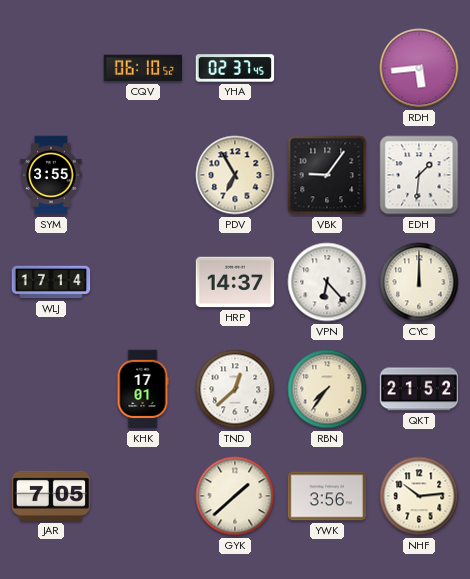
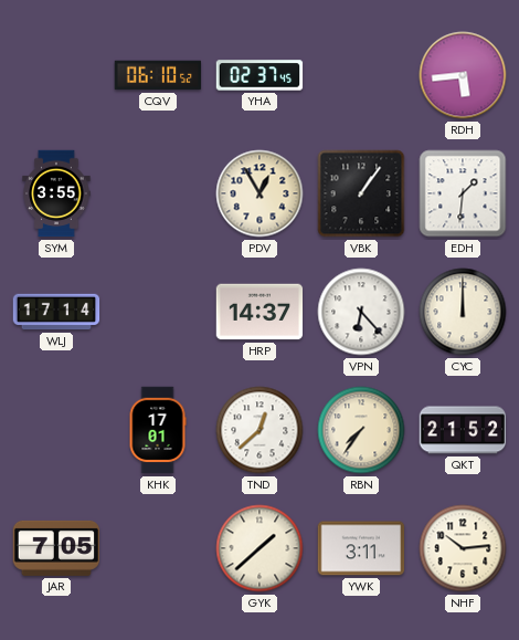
PDV: 6:55 -> 12:55 (259, 193)
VBK: 9:06 -> 1:06 (361, 193)
YWK: 3:56 -> 3:11 (361, 548)
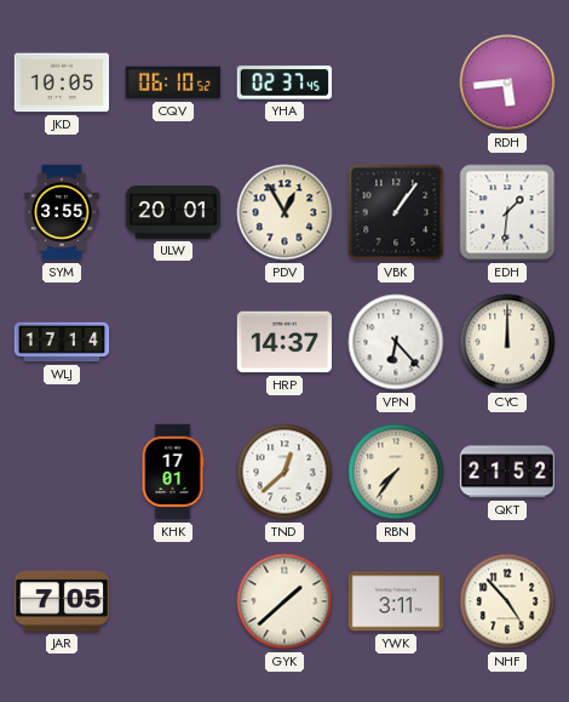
JKD: none -> 10:05 (62, 82)
ULW: none -> 20:01 (173, 212)
NHF: 10:14 -> 4:53 (507, 601)
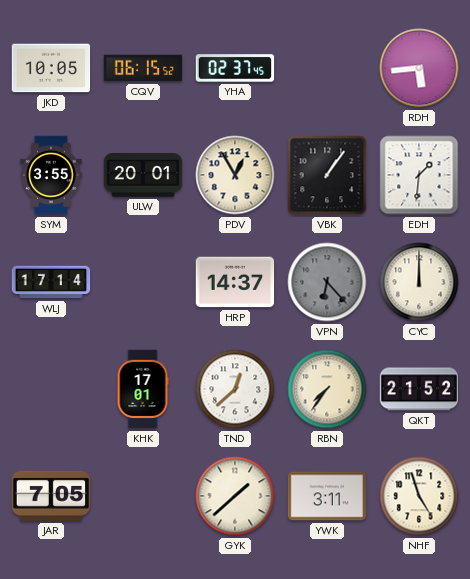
CQV: 06:10 -> 06:15 (143, 68)
VPN dial: white -> grey (327, 282)
NHF: 4:53 -> 4:57 (419, 496)
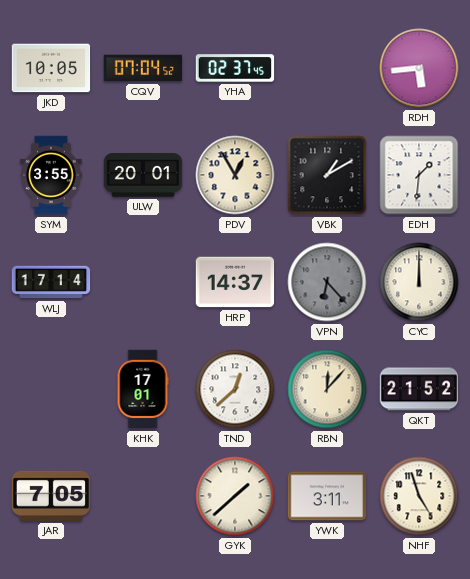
CQV: 06:15 -> 07:04 (143, 68)
VBK: 1:06 -> 1:10 (327, 175)
RBN: 7:36 -> 12:07 (327, 389)
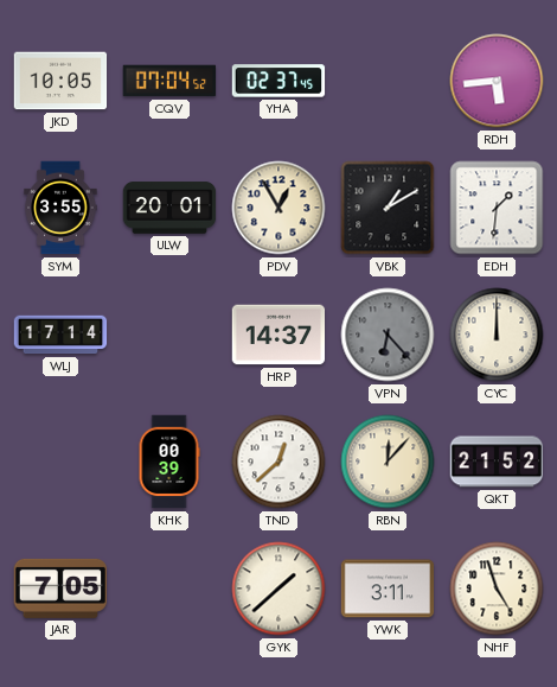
KHK: 17:01 -> 00:39 (169, 462)
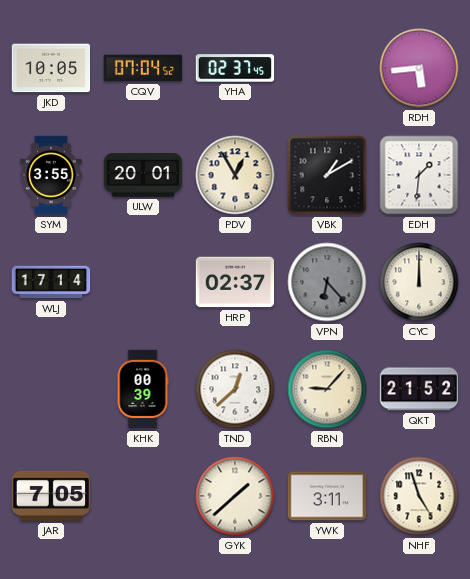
HRP: 14:37 -> 02:37 (235, 282)
RBN: 12:07 -> 9:07 (327, 389)
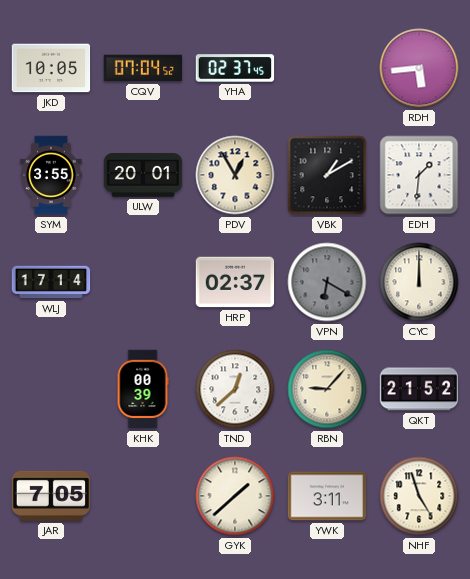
VPN: 6:23 -> 6:20 (327, 282)
